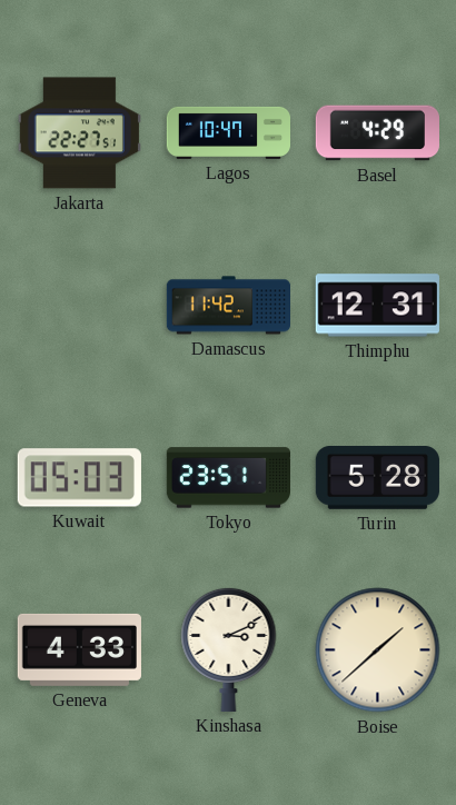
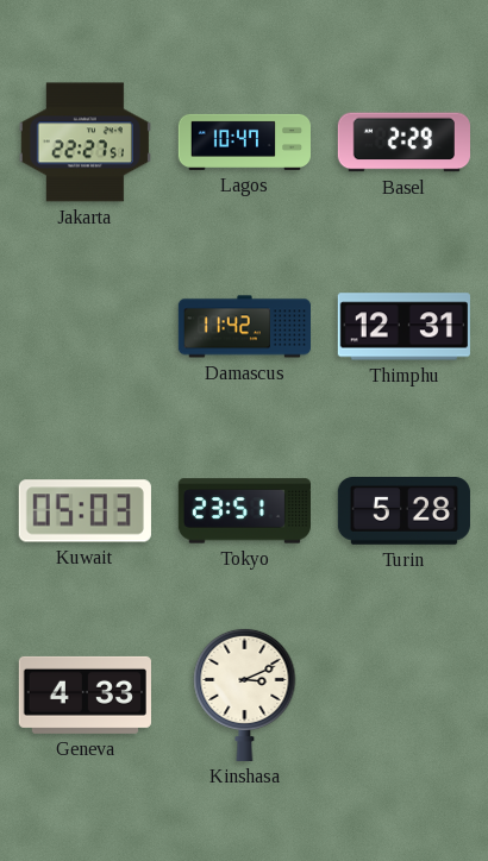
Basel: 4:29 -> 2:29 (403, 143)
Boise: 1:38 -> none (378, 650)
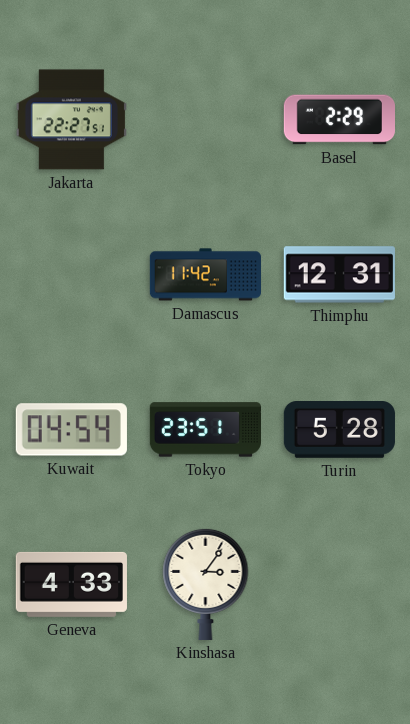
Lagos: 10:47 -> none (244, 142)
Kuwait: 05:03 -> 04:54 (71, 430)
Kinshasa: 3:11 -> 3:06 (206, 584)
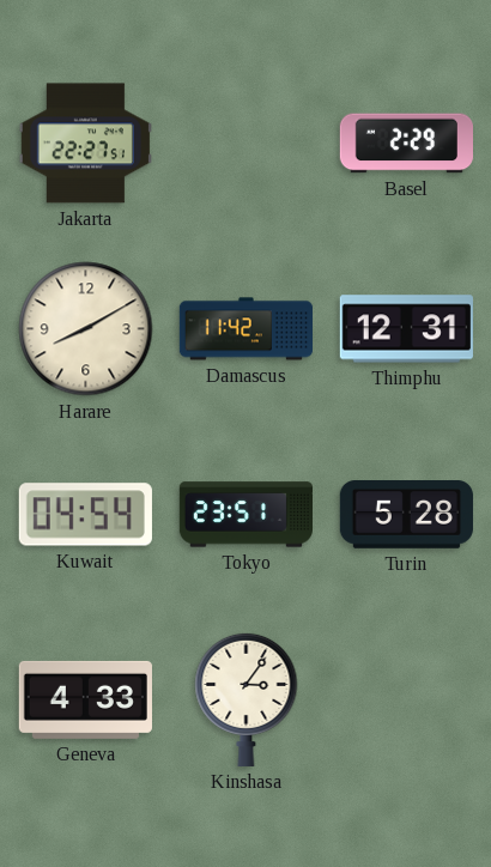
Harare: none -> 8:10 (86, 329)
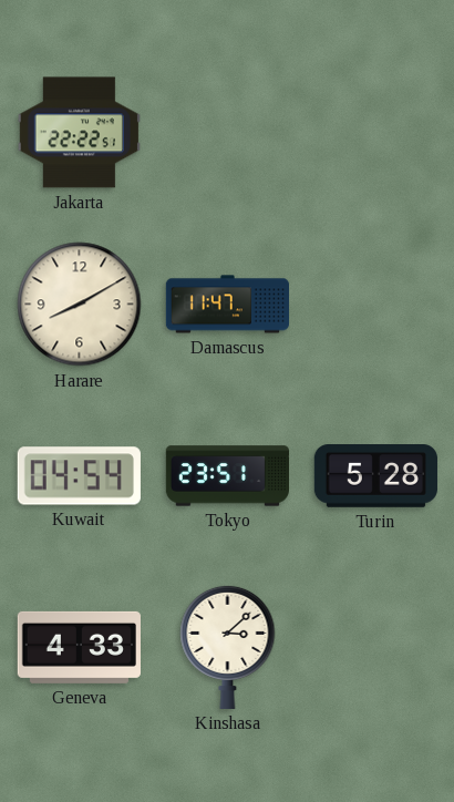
Jakarta: 22:27 -> 22:22 (79, 133)
Basel: 2:29 -> none (406, 144)
Damascus: 11:42 -> 11:47 (227, 305)
Thimphu: 12:31 -> none (406, 329)
Kinshasa: 3:06 -> 3:08 (228, 647)
